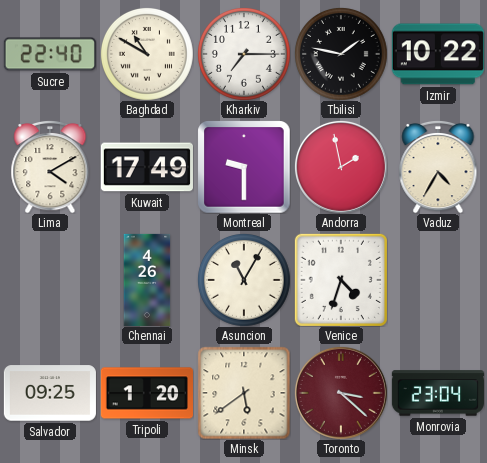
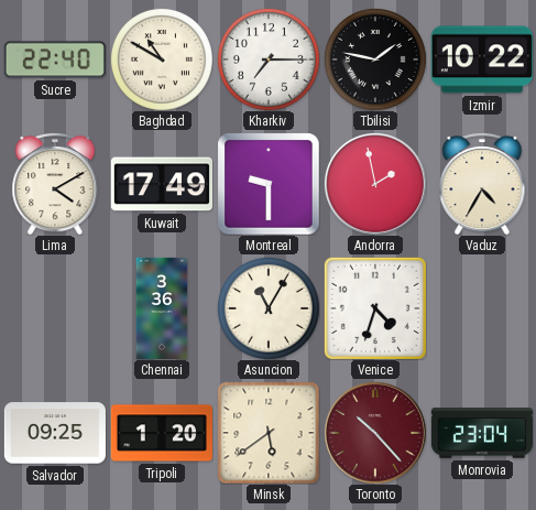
Chennai: 4:26 -> 3:36 (162, 308)
Toronto: 3:22 -> 10:23 (375, 433)
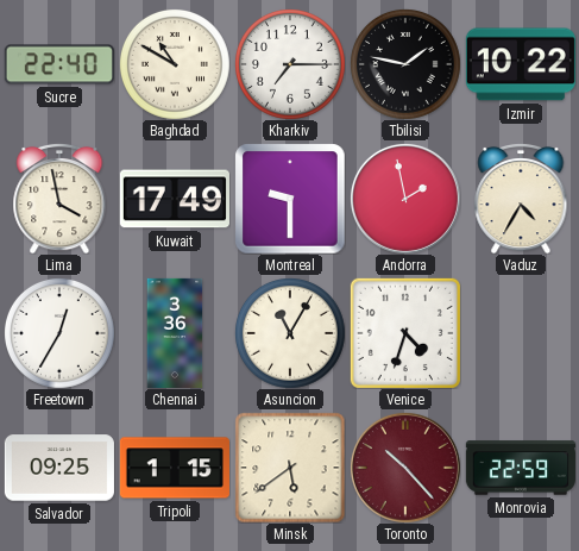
Lima: 4:10 -> 3:58 (59, 199)
Freetown: none -> 12:35 (59, 333)
Tripoli: 1:20 -> 1:15 (175, 468)
Monrovia: 23:04 -> 22:59 (521, 468)
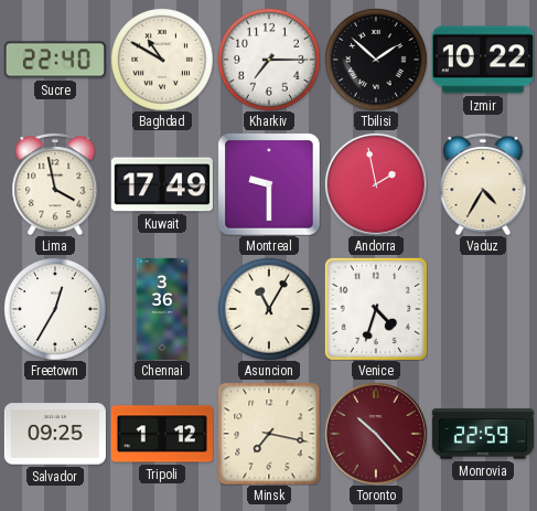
Tbilisi: 1:47 -> 1:52 (376, 60)
Tripoli: 1:15 -> 1:12 (162, 434)
Minsk: 5:39 -> 7:17 (269, 434)
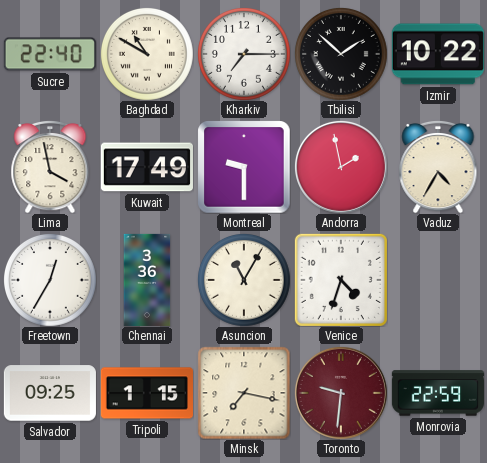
Tripoli: 1:12 -> 1:15 (147, 393)
Toronto: 10:23 -> 9:31 (341, 393)
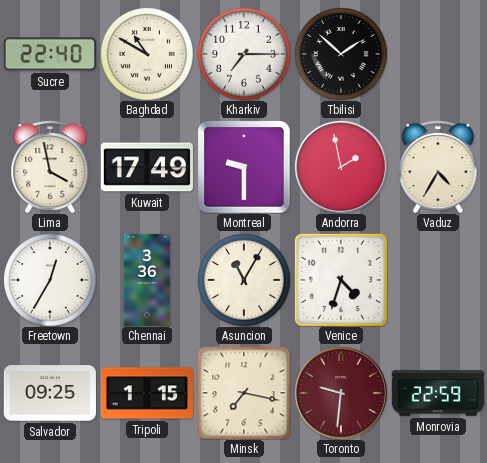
Izmir: 10:22 -> none (438, 54)
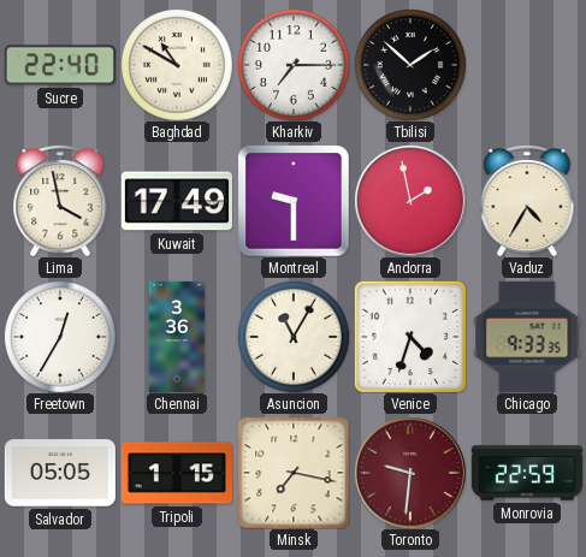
Chicago: none -> 9:33 (527, 337)
Salvador: 09:25 -> 05:05 (60, 473)
